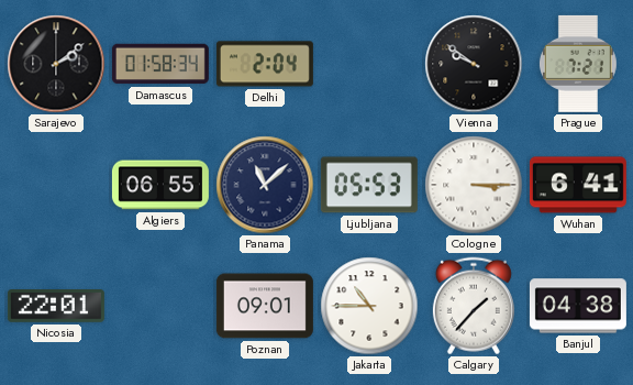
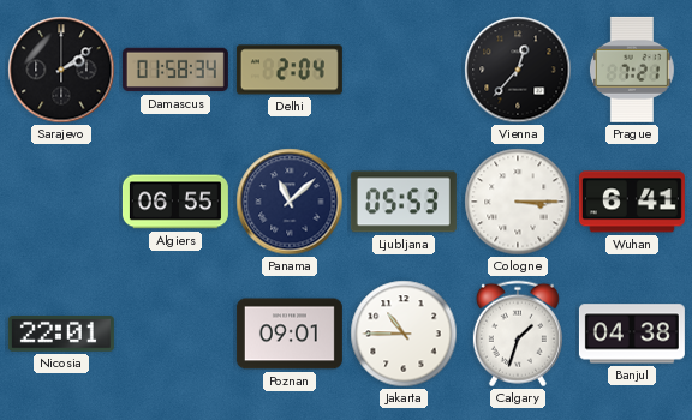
Vienna: 9:51 -> 12:37 (518, 70)
Calgary: 1:37 -> 1:33 (518, 334)
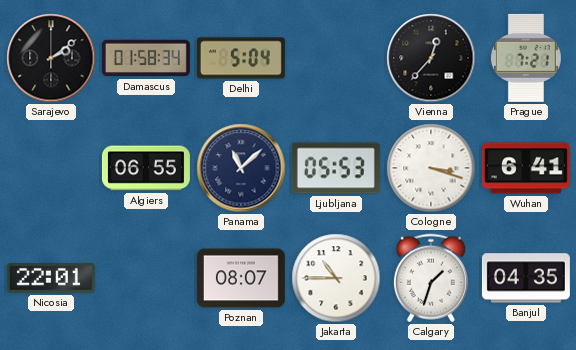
Delhi: 2:04 -> 5:04 (241, 58)
Cologne: 3:15 -> 3:18 (431, 168)
Poznan: 09:01 -> 08:07 (241, 278)
Banjul: 04:38 -> 04:35 (526, 278)
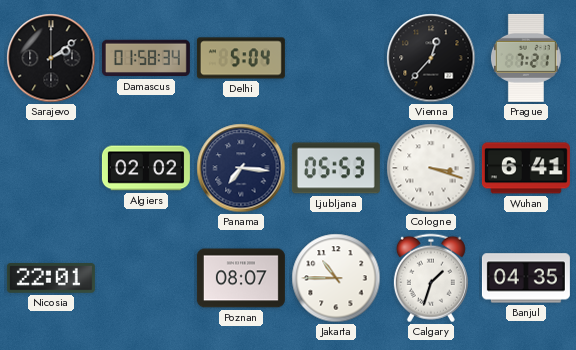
Algiers: 06:55 -> 02:02 (146, 168)
Panama: 11:08 -> 7:16 (241, 168)
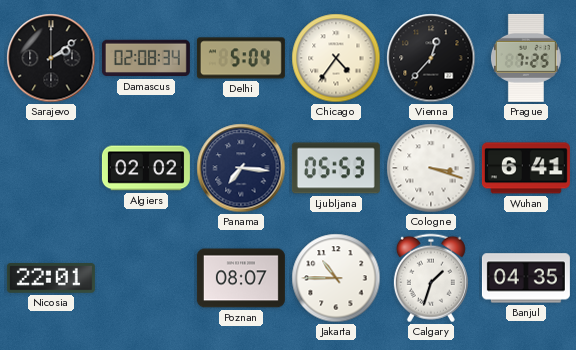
Damascus: 01:58 -> 02:08 (146, 58)
Chicago: none -> 4:36 (336, 58)
Prague: 7:21 -> 7:25 (526, 58)
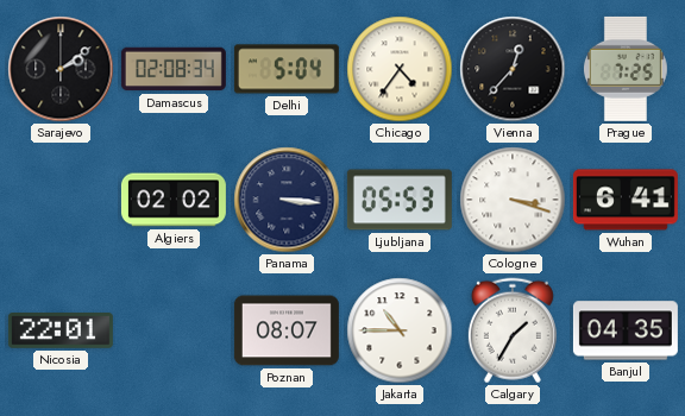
Panama: 7:16 -> 3:16 (287, 200)
Calgary: 1:33 -> 1:35 (513, 330)
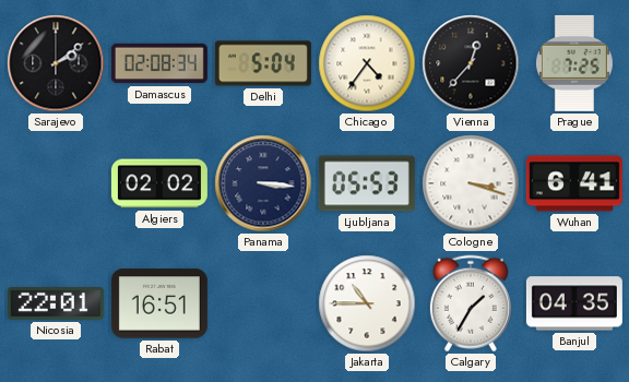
Rabat: none -> 16:51 (159, 303)
Poznan: 08:07 -> none (287, 330)
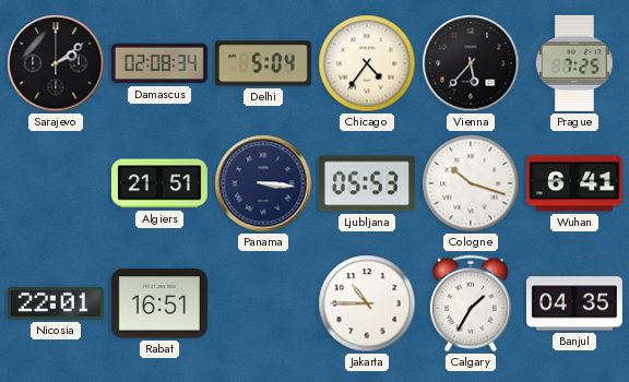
Vienna: 12:37 -> 5:37 (471, 63)
Algiers: 02:02 -> 21:51 (159, 183)
Cologne: 3:18 -> 10:18 (471, 183)
